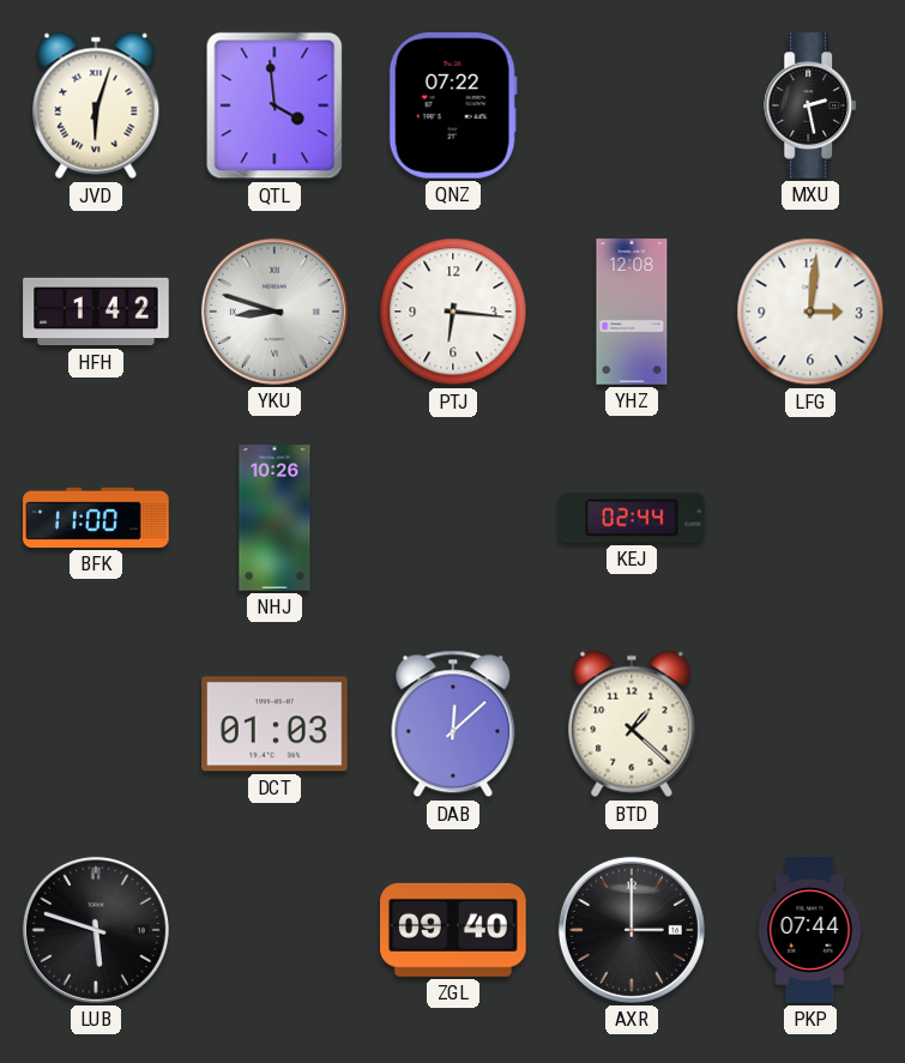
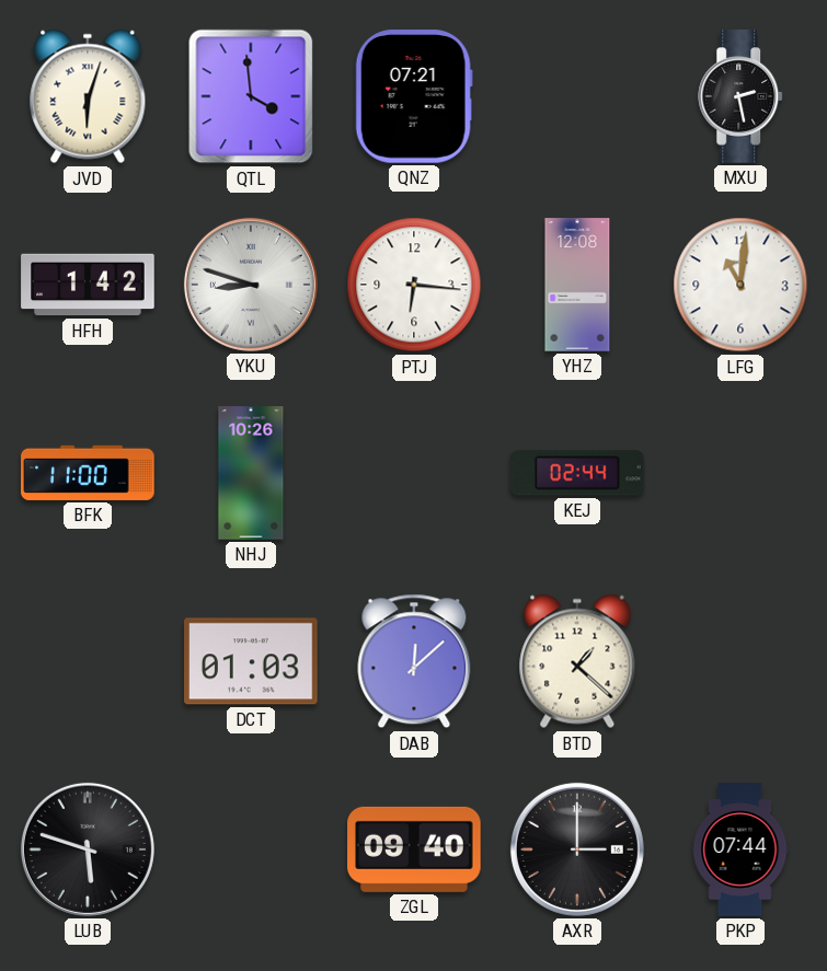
QNZ: 07:22 -> 07:21 (414, 96)
LFG: 3:01 -> 11:01 (740, 285)
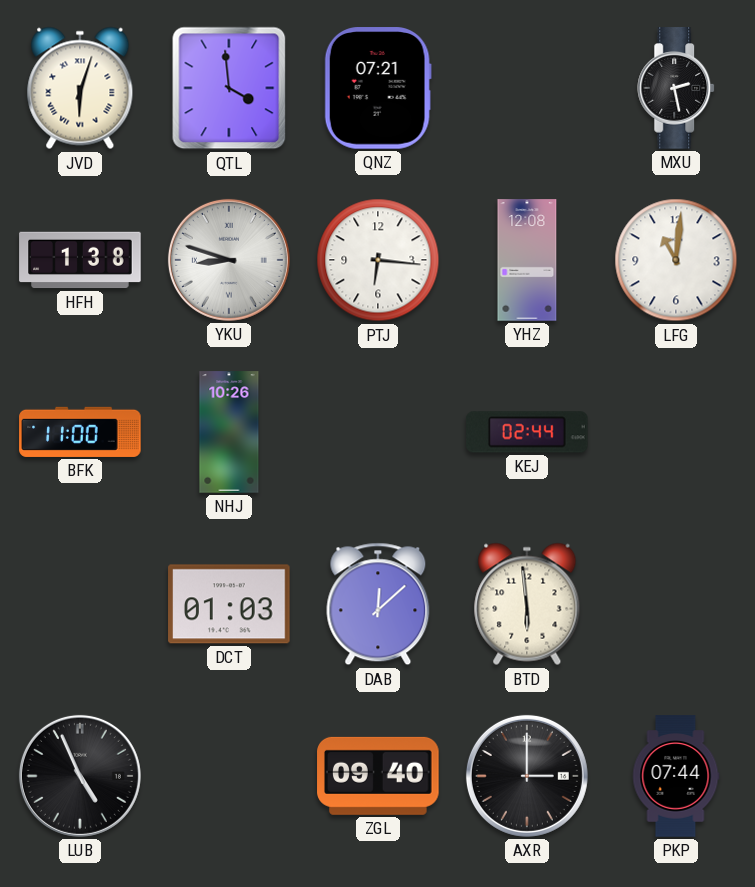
HFH: 1:42 -> 1:38 (80, 260)
BTD: 1:22 -> 5:59 (527, 604)
LUB: 5:48 -> 4:56 (80, 776)
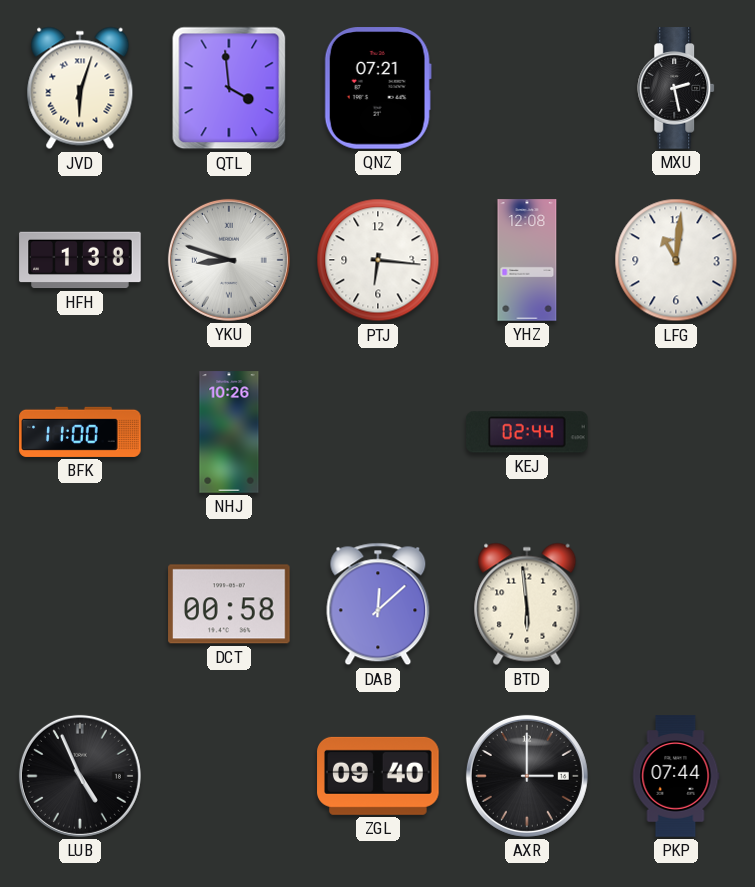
DCT: 01:03 -> 00:58 (229, 604)
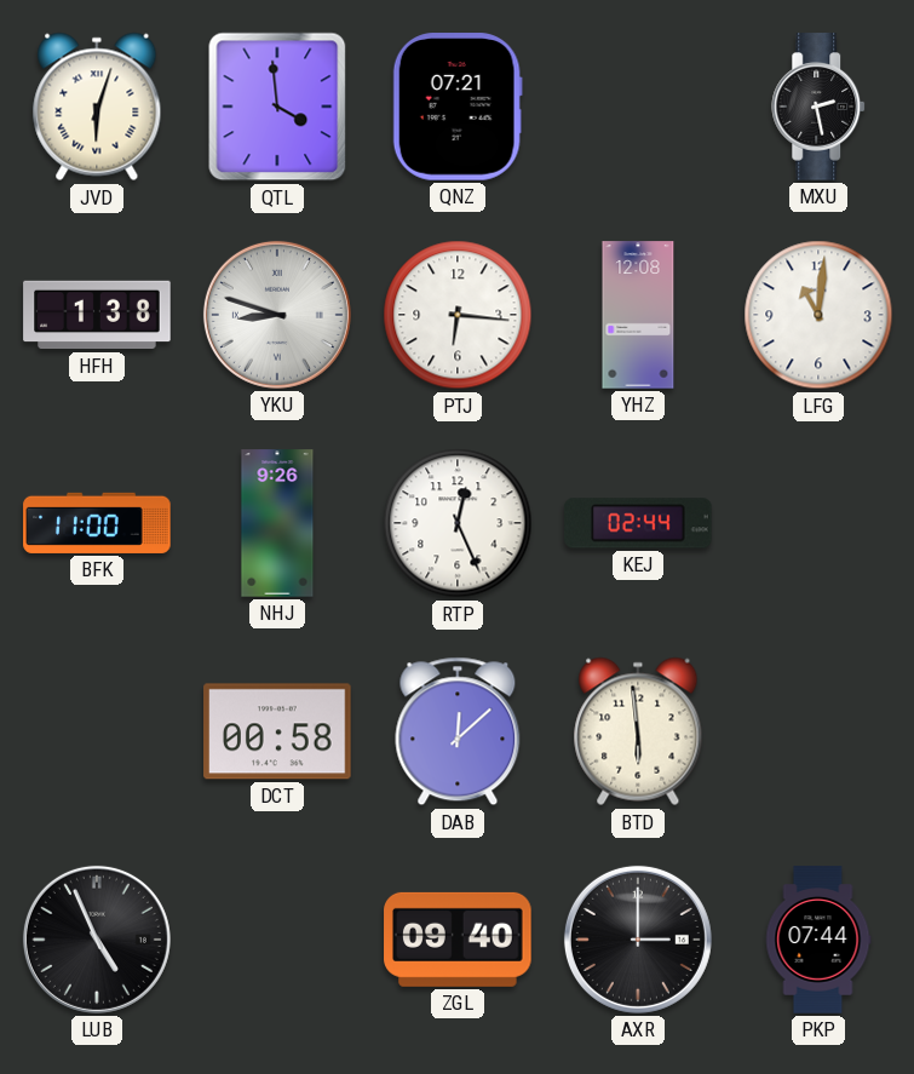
NHJ: 10:26 -> 9:26 (277, 523)
RTP: none -> 12:26 (458, 523)
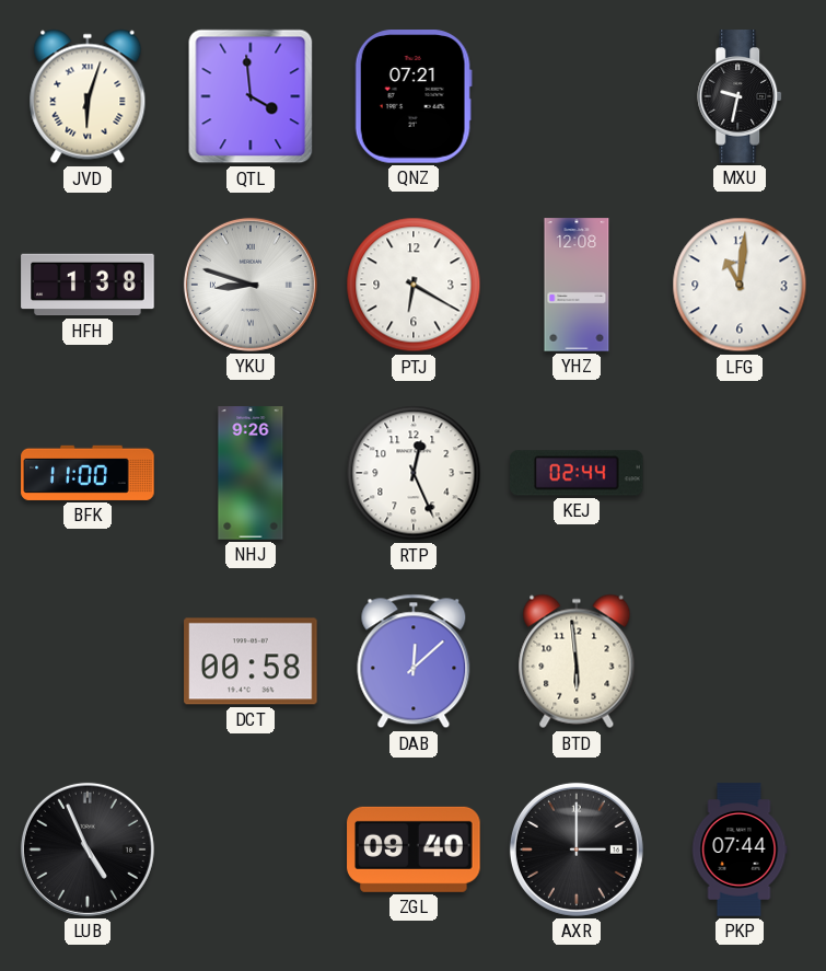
MXU: 2:28 -> 9:32 (741, 96)
PTJ: 6:16 -> 6:20 (414, 285)
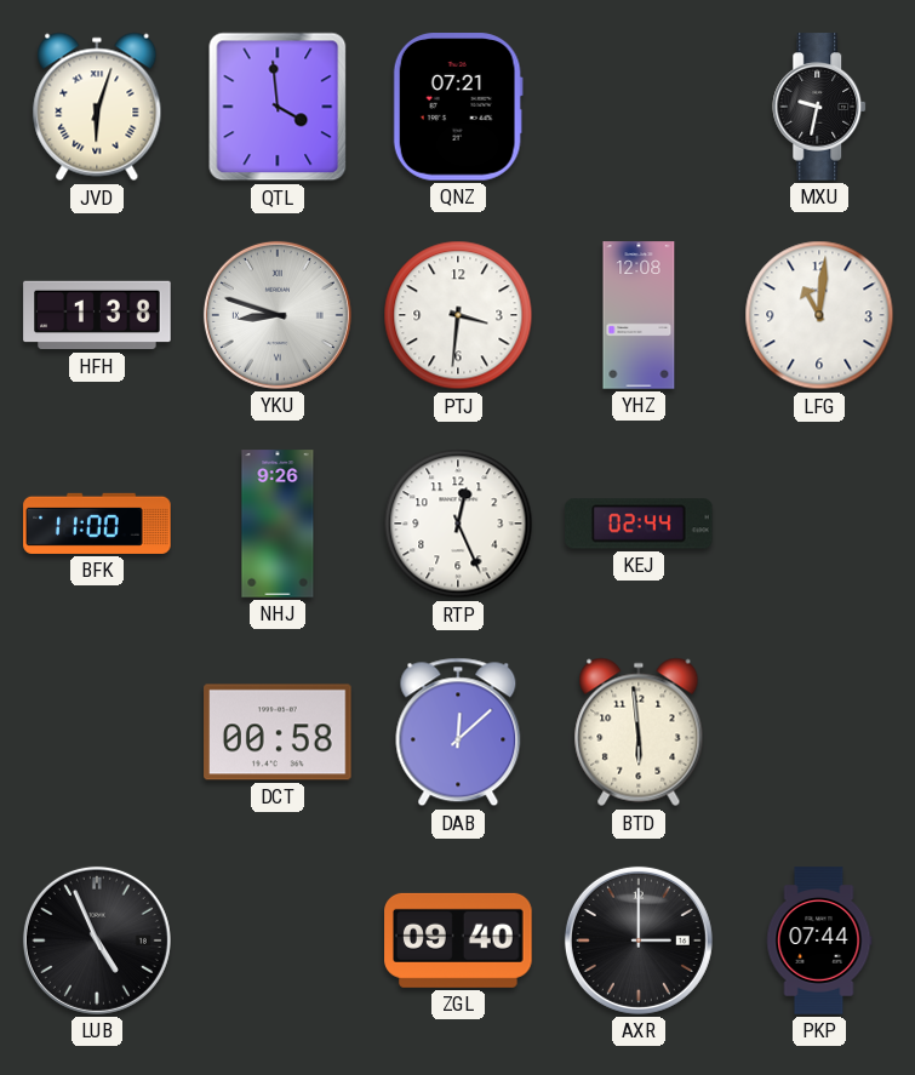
PTJ: 6:20 -> 3:31 (458, 315)
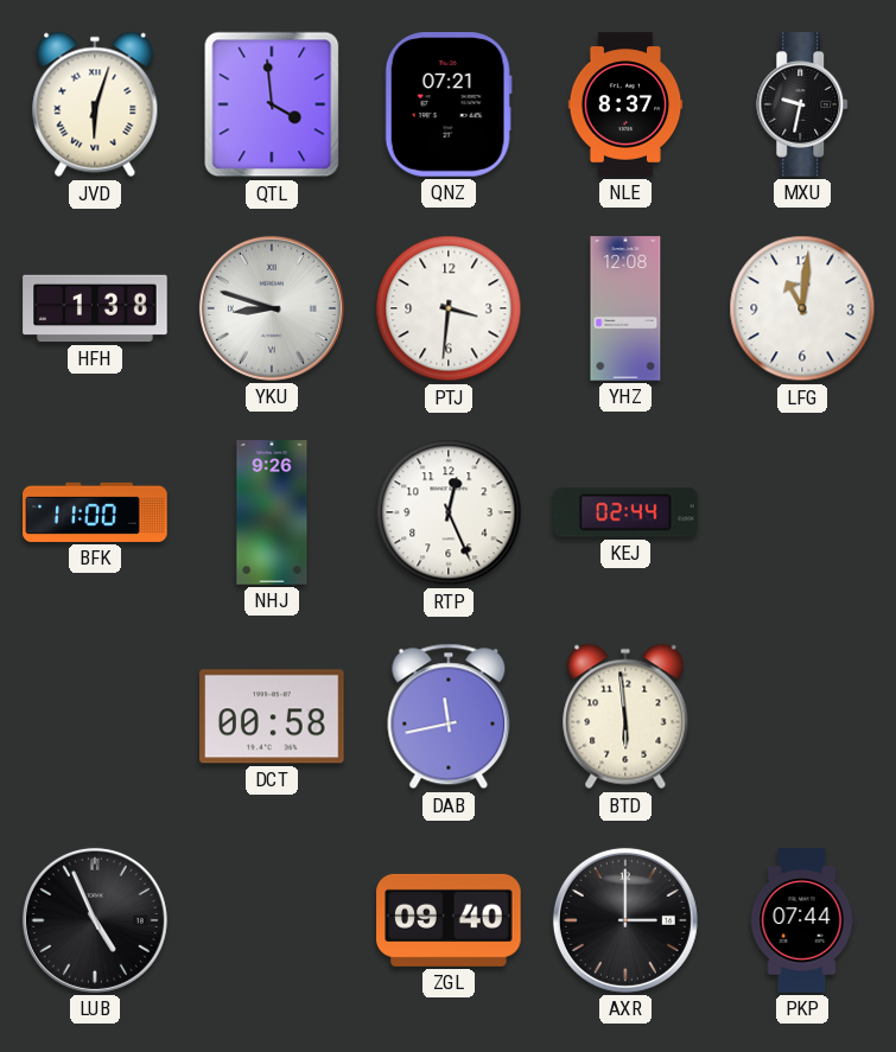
NLE: none -> 8:37 (625, 104)
DAB: 12:08 -> 11:43 (449, 716)
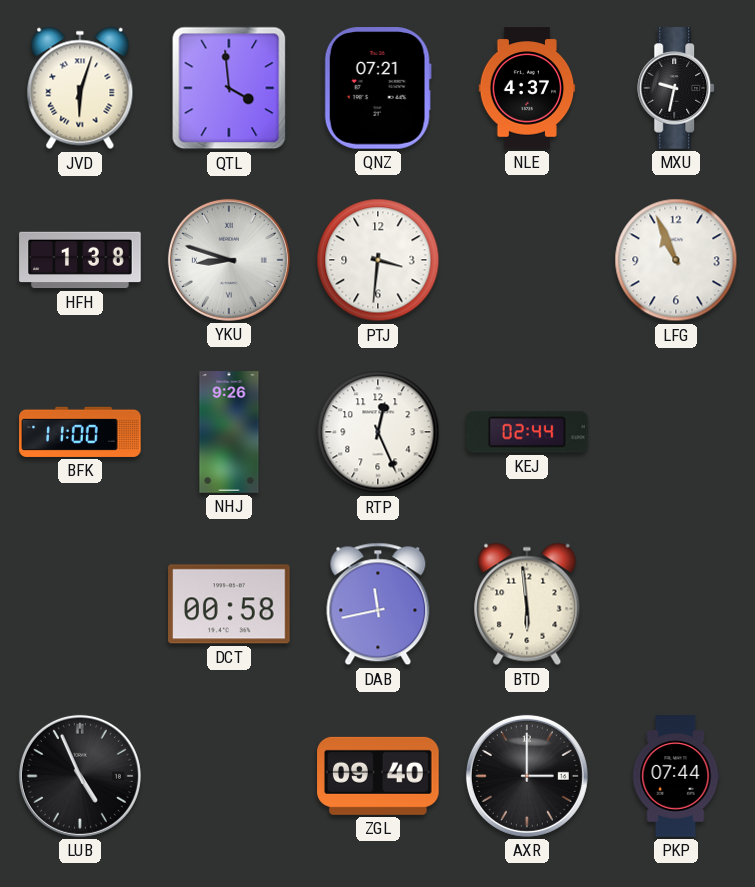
NLE: 8:37 -> 4:37 (527, 88)
YHZ: 12:08 -> none (625, 308)
LFG: 11:01 -> 10:56 (676, 260)
